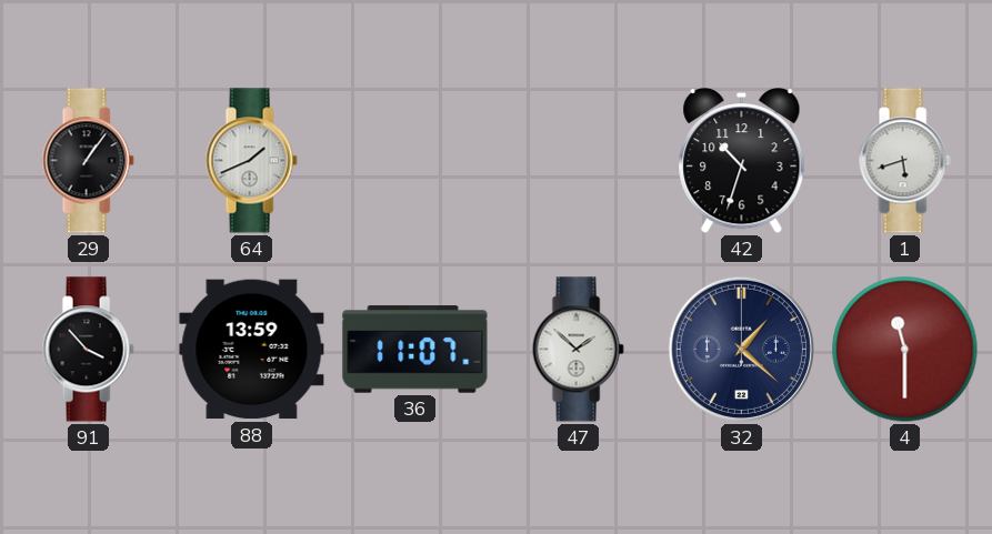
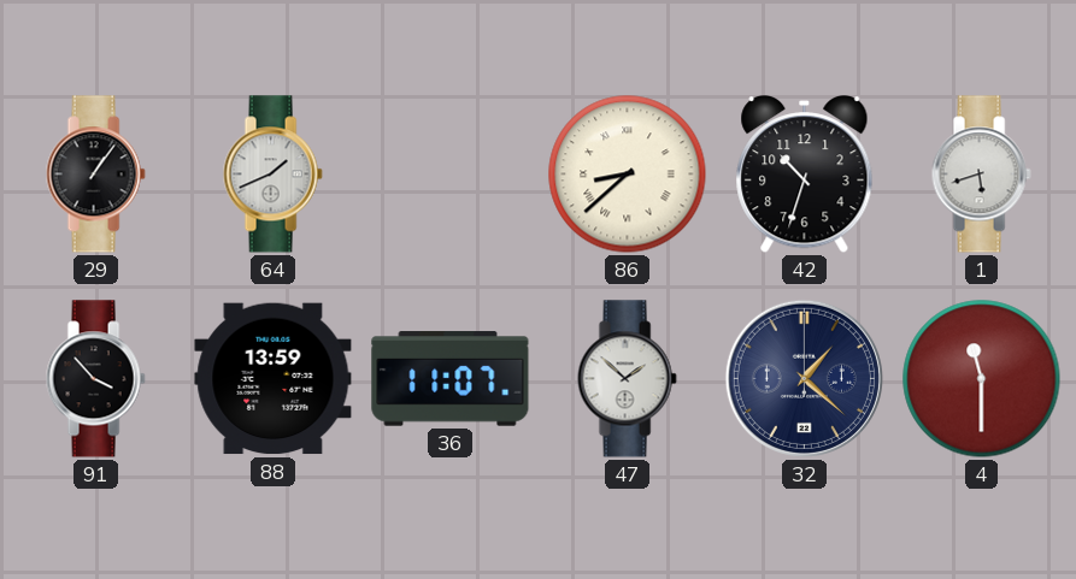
86: none -> 8:38 (628, 175)
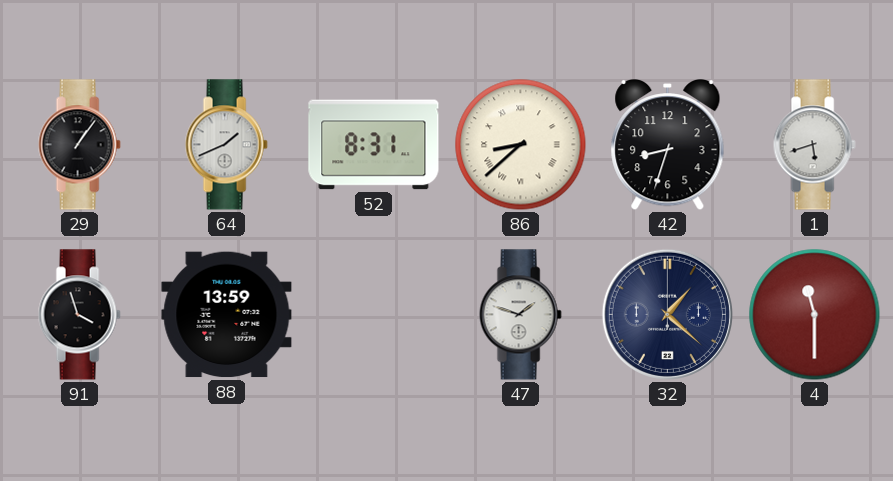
52: none -> 8:31 (374, 145)
42: 10:33 -> 8:33 (668, 146)
91: 3:53 -> 3:57 (79, 315)
36: 11:07 -> none (451, 379)
47: 1:52 -> 1:48 (520, 315)
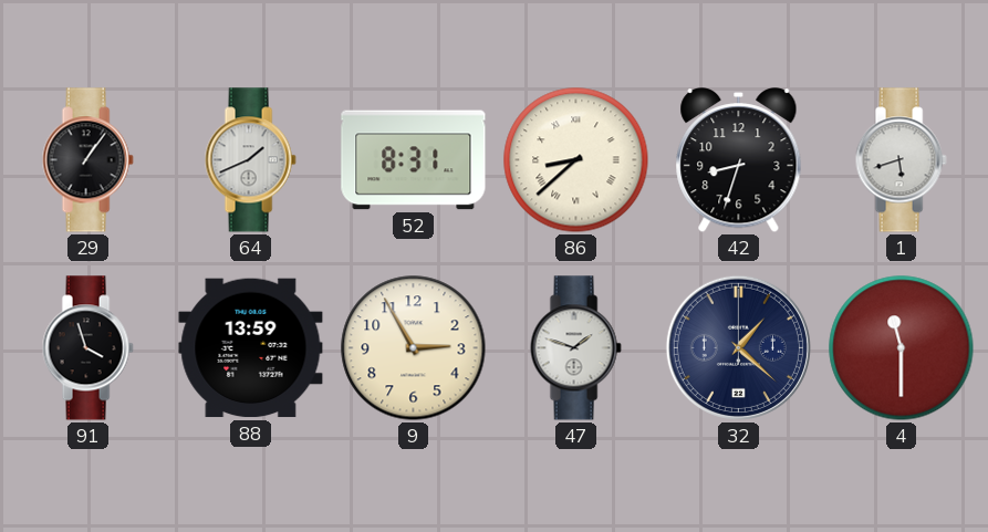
9: none -> 2:55 (414, 348)
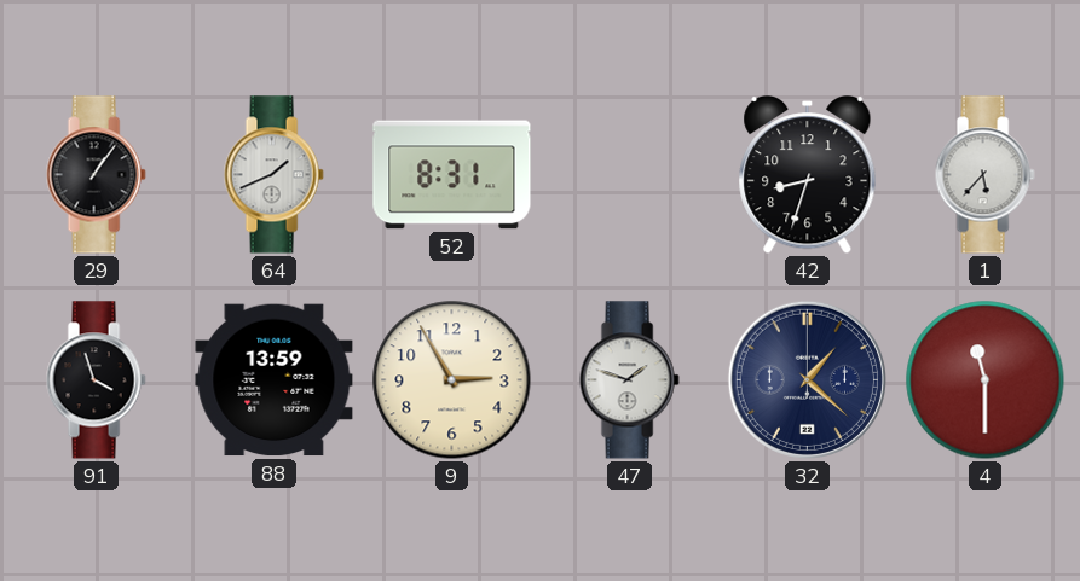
86: 8:38 -> none (576, 160)
1: 5:42 -> 5:37 (984, 175)
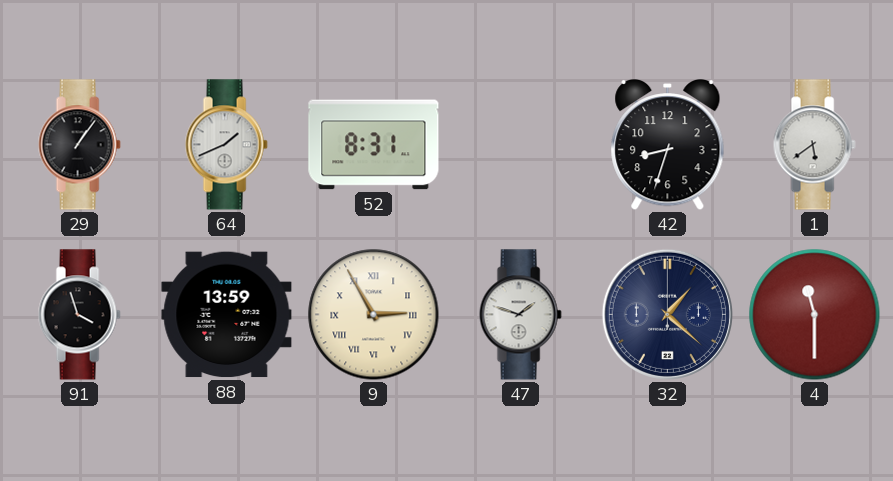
1: 5:37 -> 5:39 (814, 145)
9 numerals: Arabic -> Roman (374, 315)
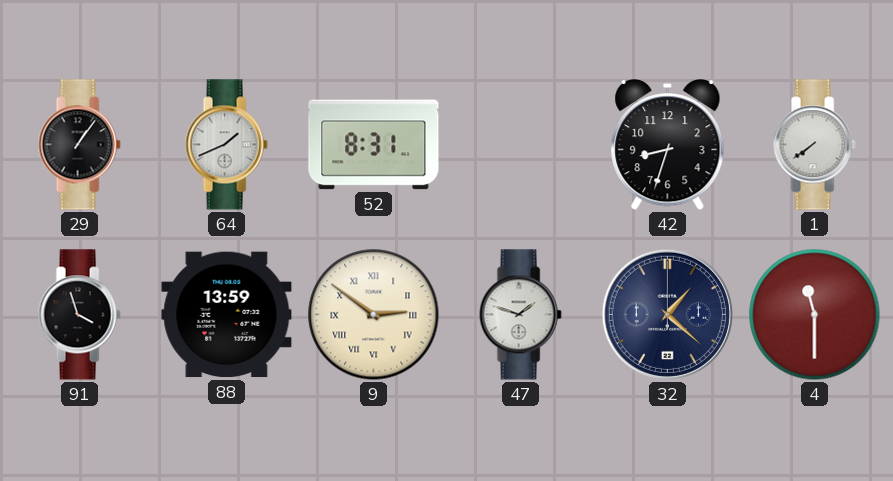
1: 5:39 -> 7:39 (814, 145)
9: 2:55 -> 2:51 (374, 315)
